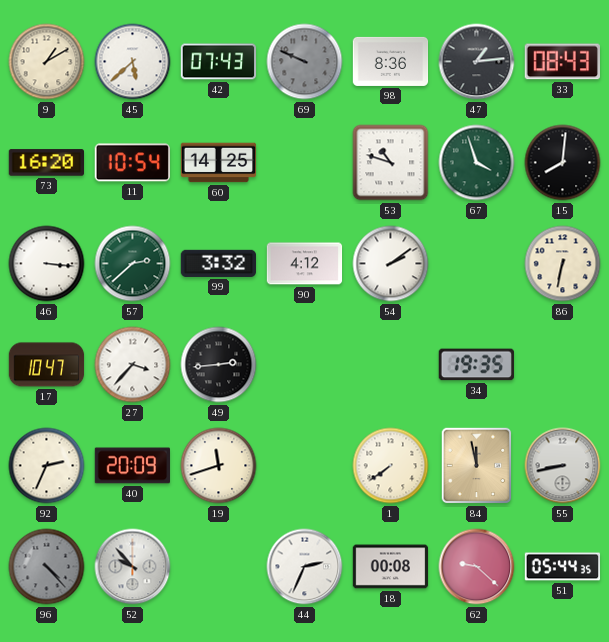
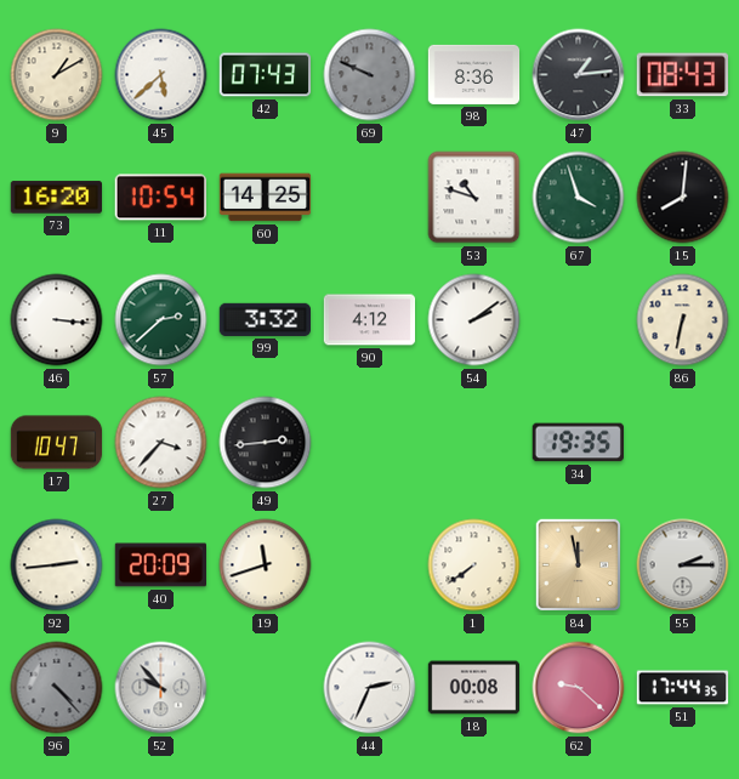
92: 2:34 -> 2:44 (57, 565)
55: 8:43 -> 2:15 (683, 565)
51: 05:44 -> 17:44 (683, 688)
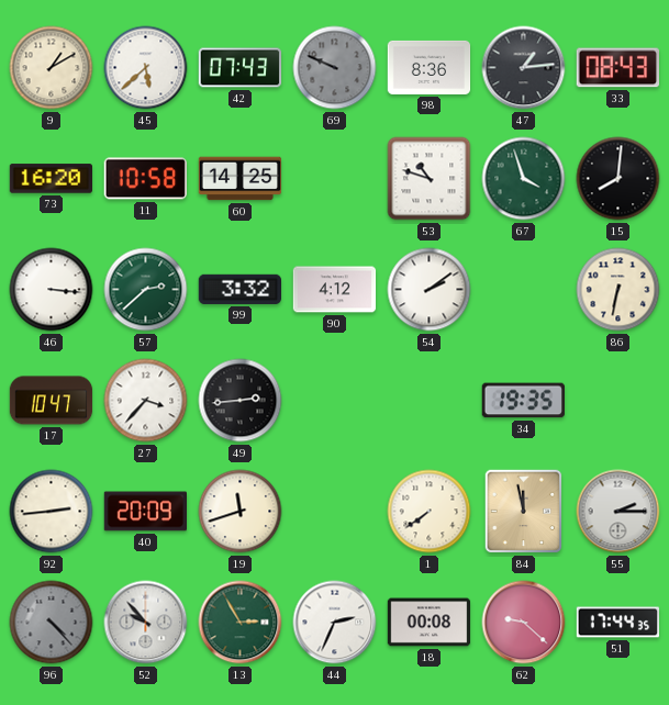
11: 10:54 -> 10:58 (145, 179)
13: none -> 2:55 (241, 623)
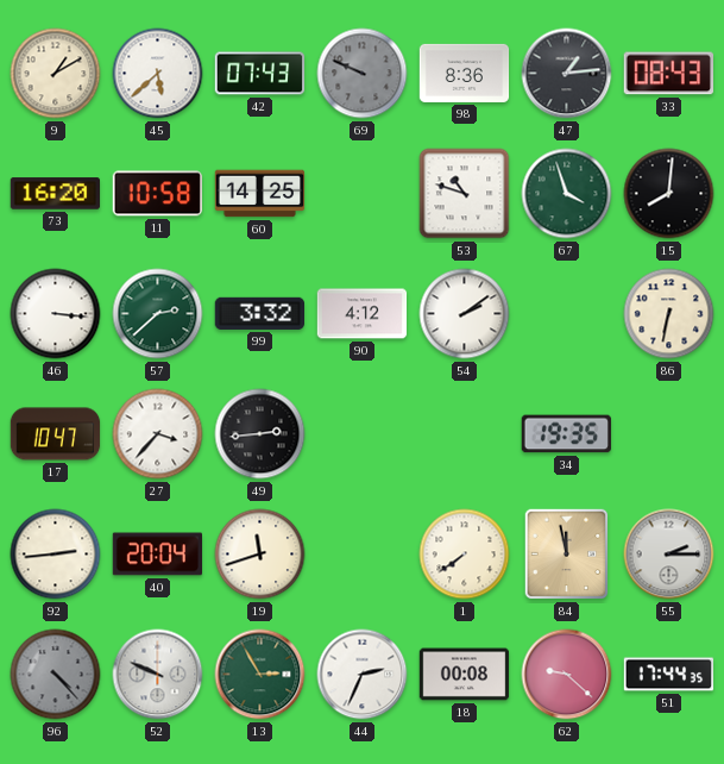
40: 20:09 -> 20:04 (157, 555)
52: 9:53 -> 9:49 (158, 675)
